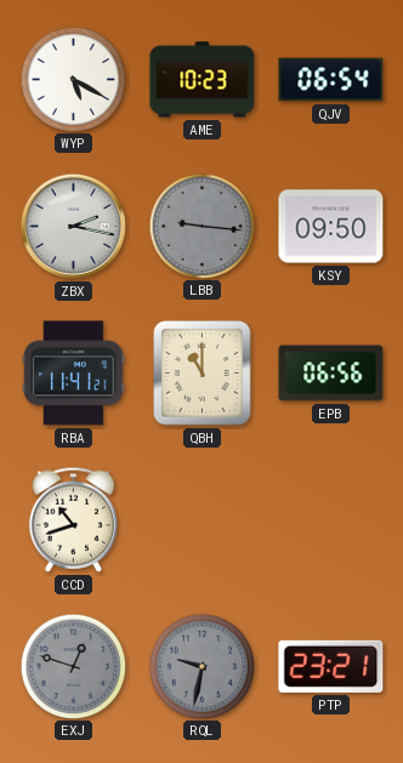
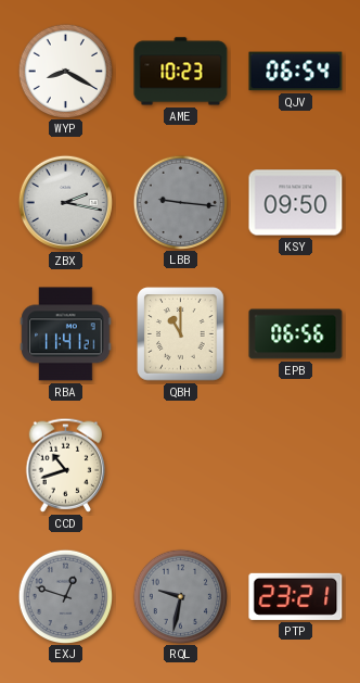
WYP: 5:20 -> 8:20 (65, 71)
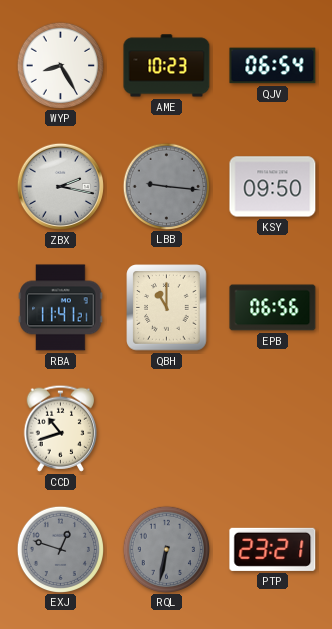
WYP: 8:20 -> 8:25 (60, 65)
RQL: 9:32 -> 6:32 (166, 549)
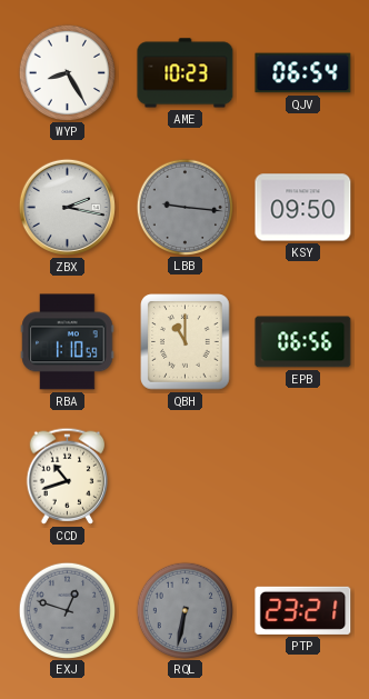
RBA: 11:41 -> 1:10 (68, 342)
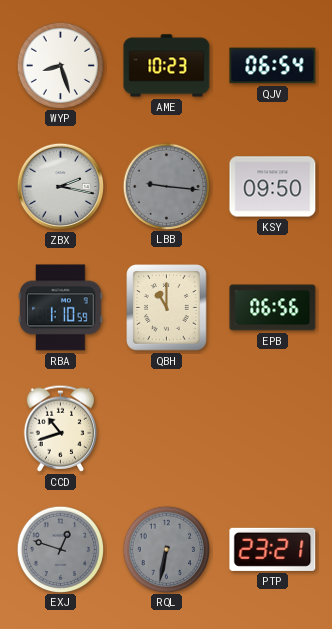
WYP: 8:25 -> 8:27 (60, 65)
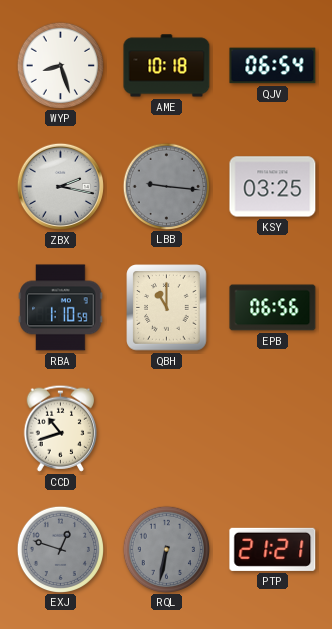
AME: 10:23 -> 10:18 (167, 66)
KSY: 09:50 -> 03:25 (273, 187)
PTP: 23:21 -> 21:21 (273, 549)
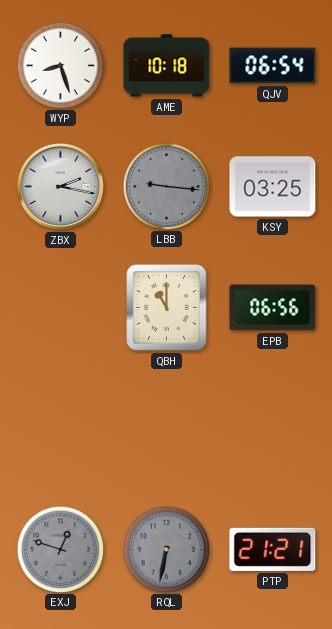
RBA: 1:10 -> none (61, 308)
CCD: 10:42 -> none (61, 428)
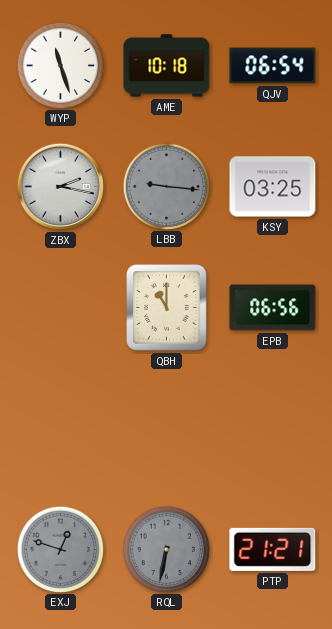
WYP: 8:27 -> 11:27 (60, 65)
